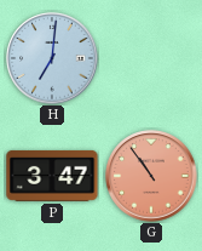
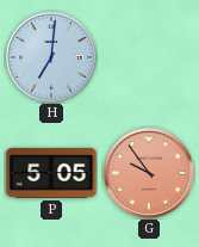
P: 3:47 -> 5:05 (51, 173)
G: 10:54 -> 9:54 (149, 173)
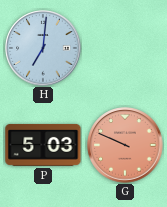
P: 5:05 -> 5:03 (43, 145)
G: 9:54 -> 9:49 (125, 145)
